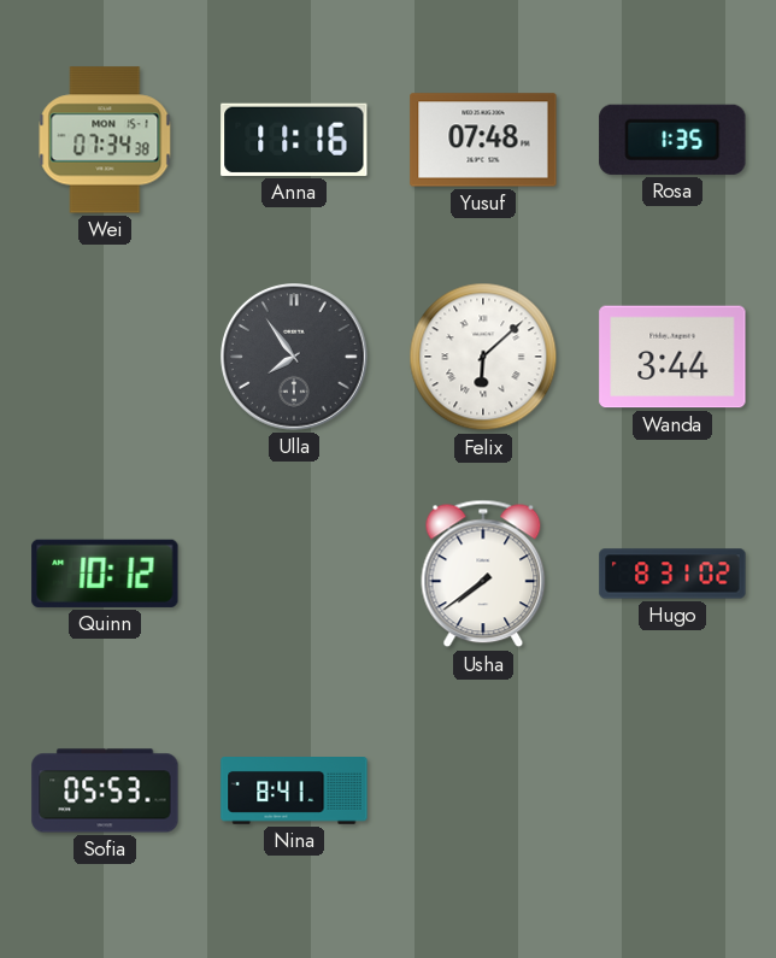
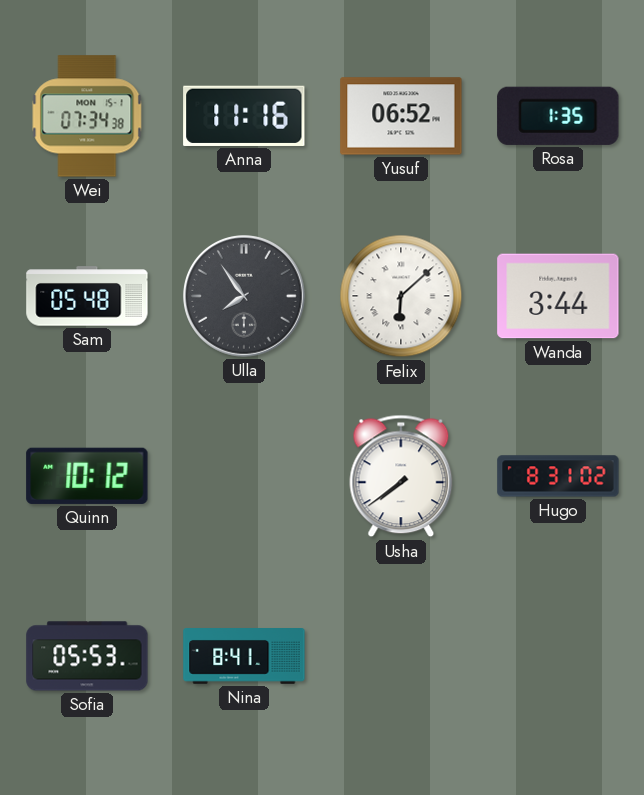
Yusuf: 07:48 -> 06:52 (401, 116)
Sam: none -> 05:48 (87, 296)
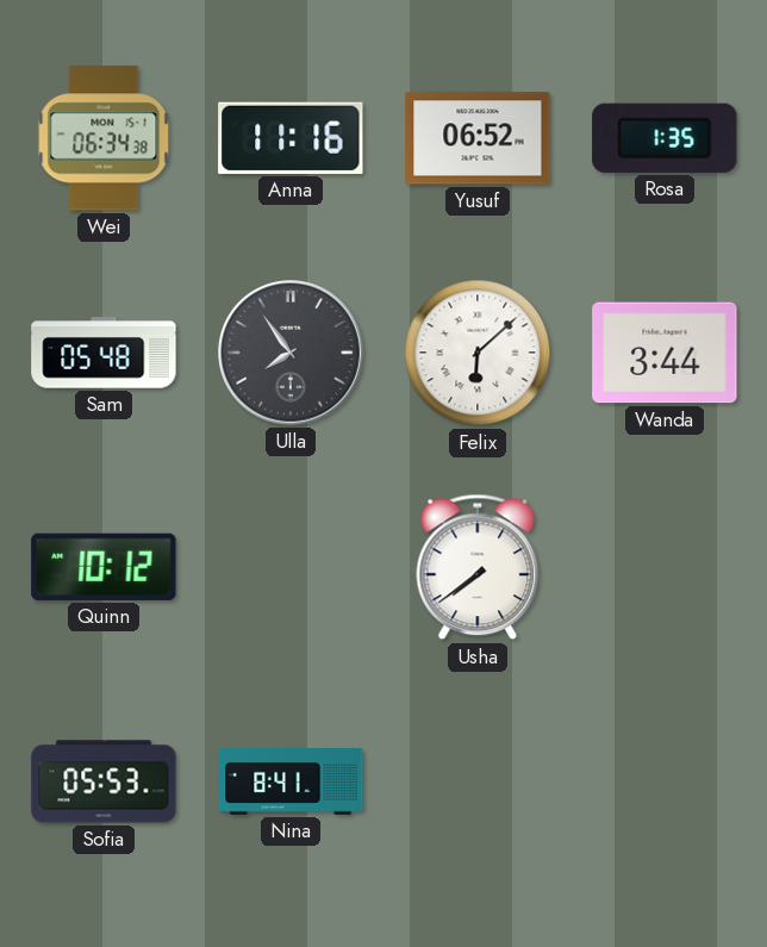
Wei: 07:34 -> 06:34 (104, 138)
Hugo: 8:31 -> none (558, 476)
